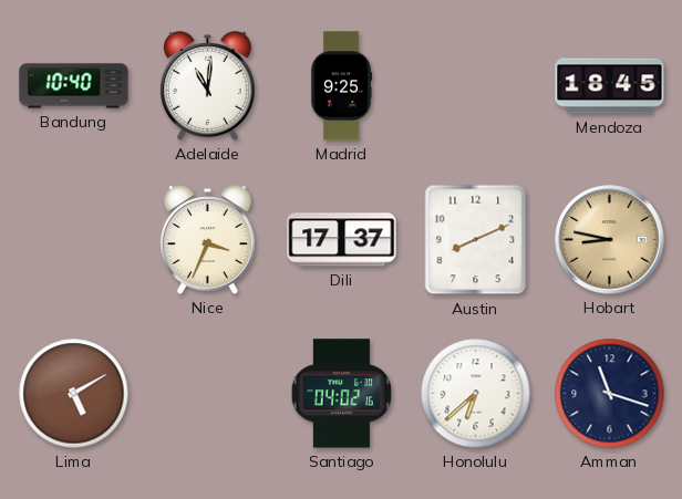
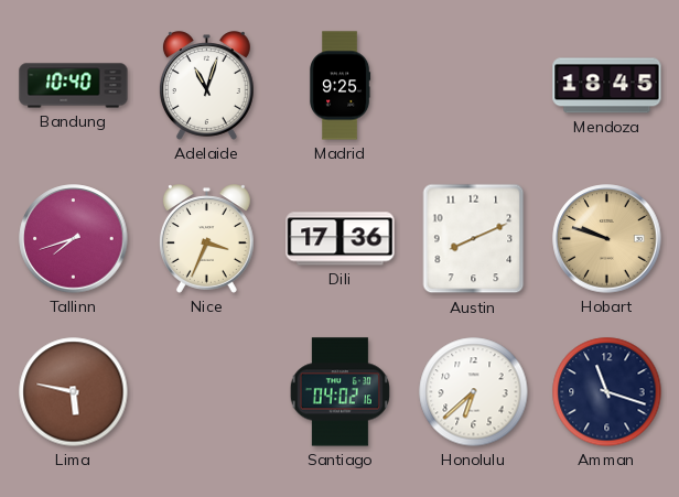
Adelaide: 11:01 -> 11:03 (206, 86)
Tallinn: none -> 7:42 (74, 239)
Dili: 17:37 -> 17:36 (341, 239)
Hobart: 8:47 -> 9:48 (607, 239)
Lima: 5:10 -> 5:47 (74, 392)
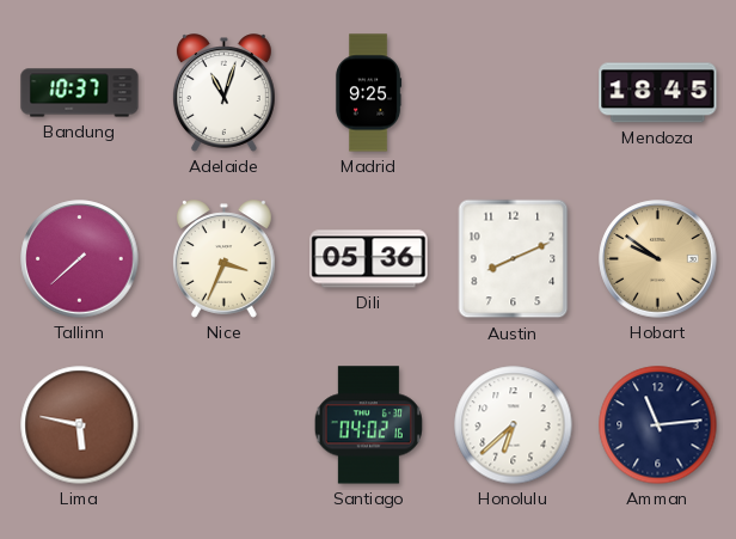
Bandung: 10:40 -> 10:37 (80, 93)
Tallinn: 7:42 -> 7:38 (80, 259)
Dili: 17:36 -> 05:36 (369, 259)
Hobart: 9:48 -> 9:51 (658, 259)
Amman: 11:18 -> 11:14 (658, 425)
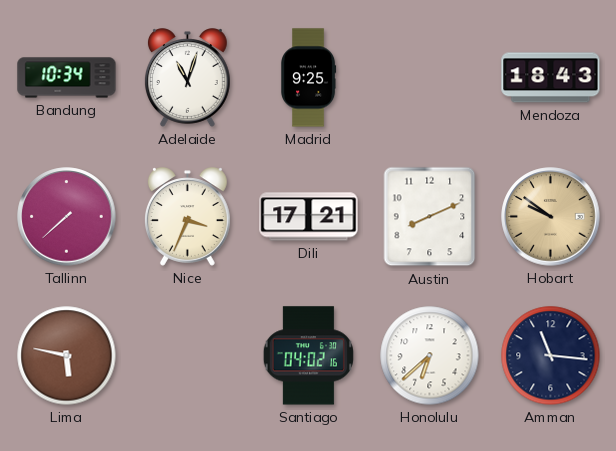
Bandung: 10:37 -> 10:34 (67, 78)
Mendoza: 18:45 -> 18:43 (551, 78)
Dili: 05:36 -> 17:21 (309, 217)
Amman: 11:14 -> 11:16 (551, 356)
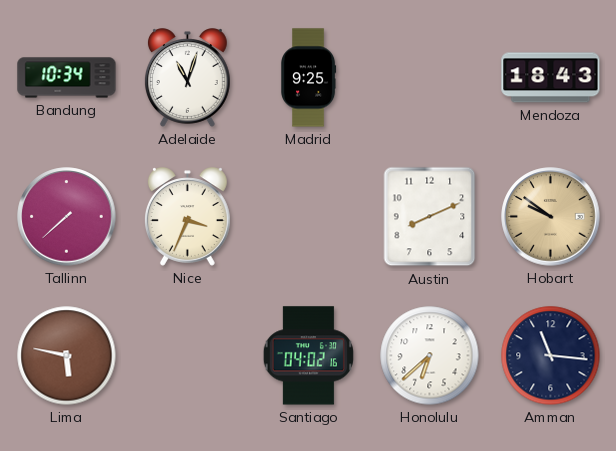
Dili: 17:21 -> none (309, 217)
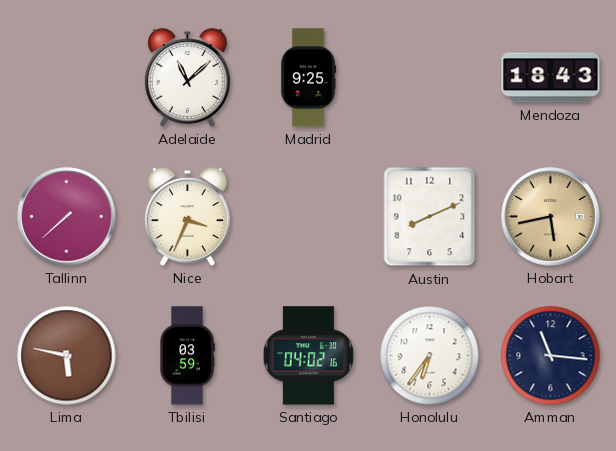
Bandung: 10:34 -> none (67, 78)
Adelaide: 11:03 -> 11:08 (187, 78)
Hobart: 9:51 -> 5:43 (551, 217)
Tbilisi: none -> 03:59 (187, 356)
Honolulu: 6:38 -> 6:36 (430, 356)
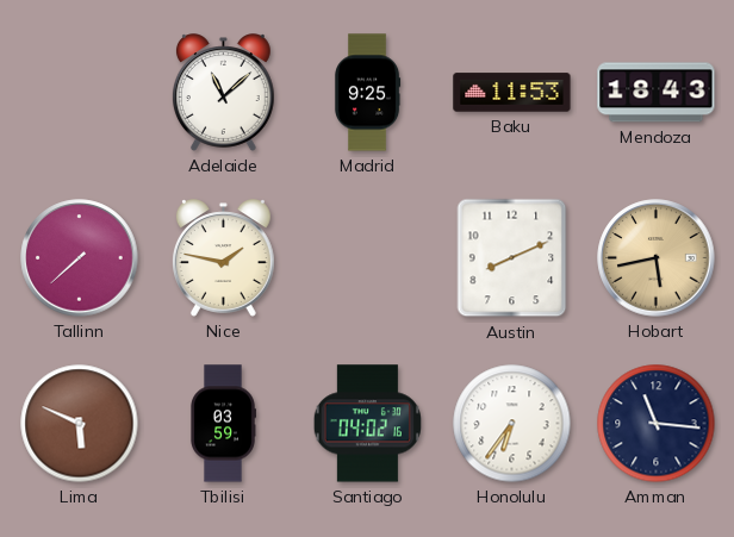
Baku: none -> 11:53 (512, 93)
Nice: 3:34 -> 1:47 (223, 258)
Lima: 5:47 -> 5:49 (80, 424)
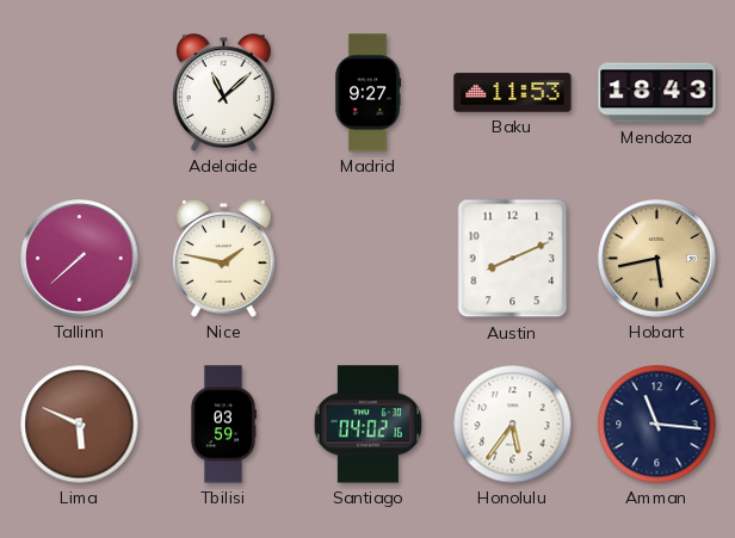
Madrid: 9:25 -> 9:27 (367, 93)
Honolulu: 6:36 -> 5:36 (513, 425)
